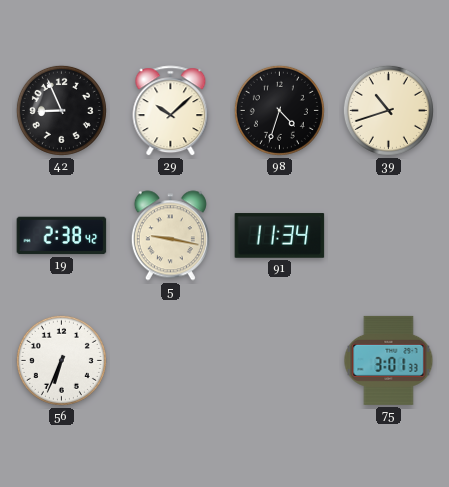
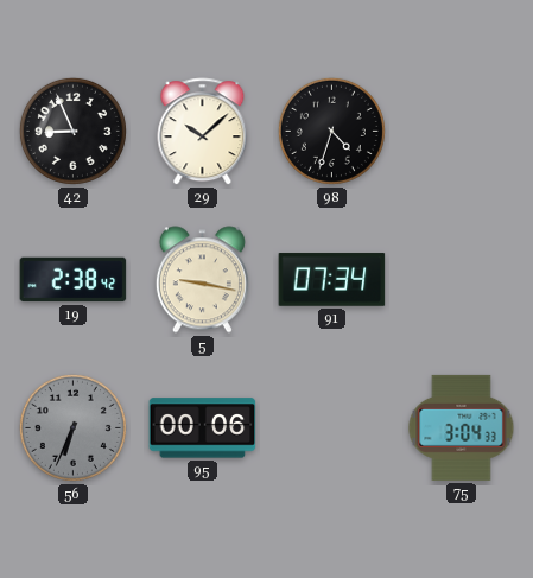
39: 10:42 -> none (388, 110)
91: 11:34 -> 07:34 (332, 280)
56 dial: white -> grey (72, 427)
95: none -> 00:06 (203, 428)
75: 3:01 -> 3:04 (462, 427)
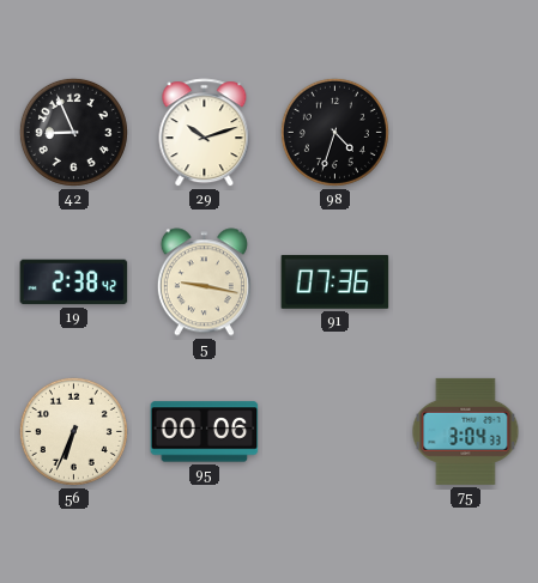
29: 10:08 -> 10:12 (205, 133)
91: 07:34 -> 07:36 (336, 283)
56 dial: grey -> cream (73, 431)
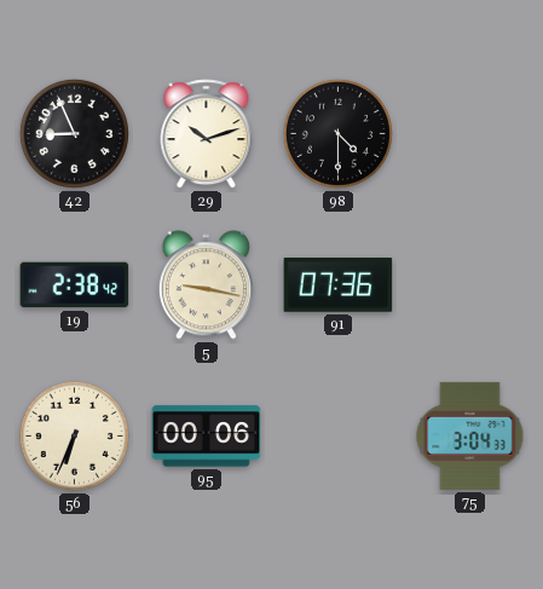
98: 4:33 -> 4:30 (337, 133)
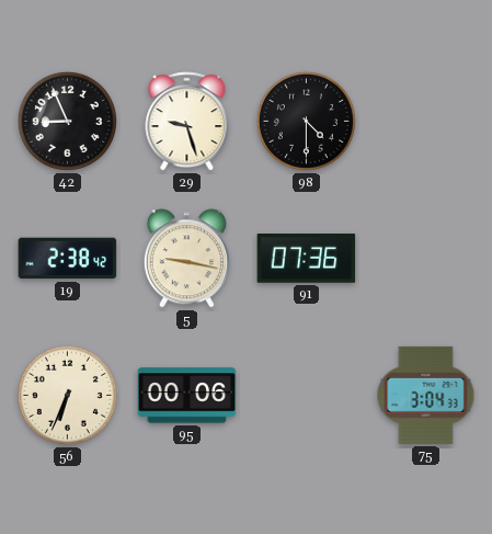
29: 10:12 -> 9:27 (187, 122)
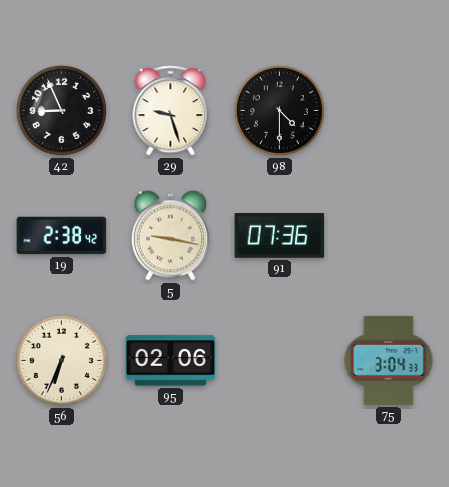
95: 00:06 -> 02:06 (171, 361)
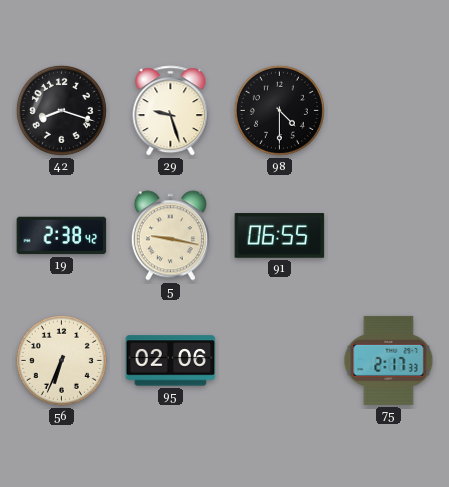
42: 8:56 -> 8:18 (61, 110)
91: 07:36 -> 06:55 (280, 236)
75: 3:04 -> 2:17 (389, 360)
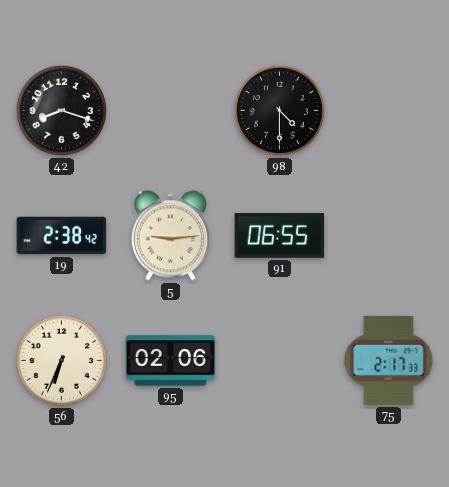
29: 9:27 -> none (171, 111)
5: 9:17 -> 9:14 (170, 236)
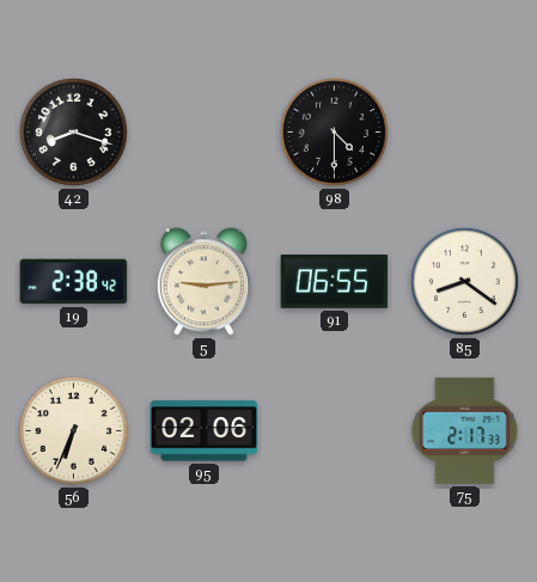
85: none -> 8:21 (464, 281)
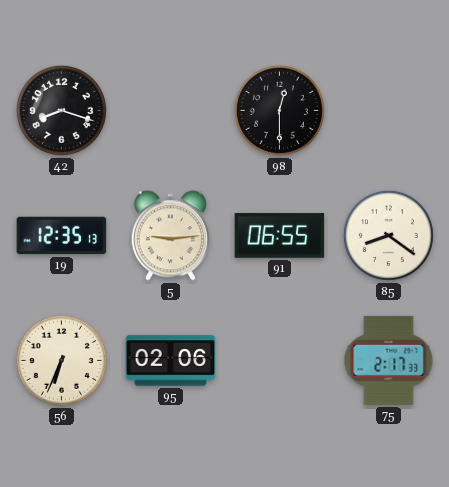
98: 4:30 -> 12:30 (279, 110)
19: 2:38 -> 12:35 (62, 236)
